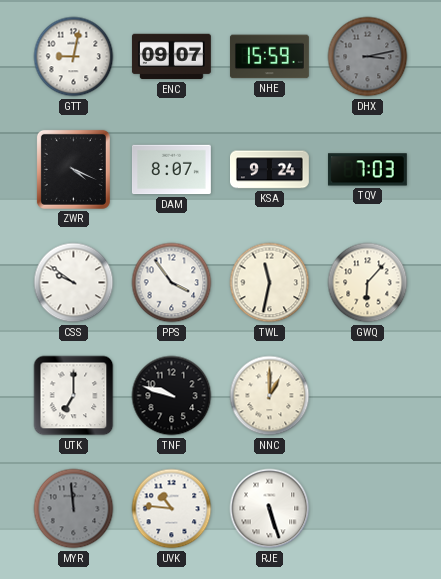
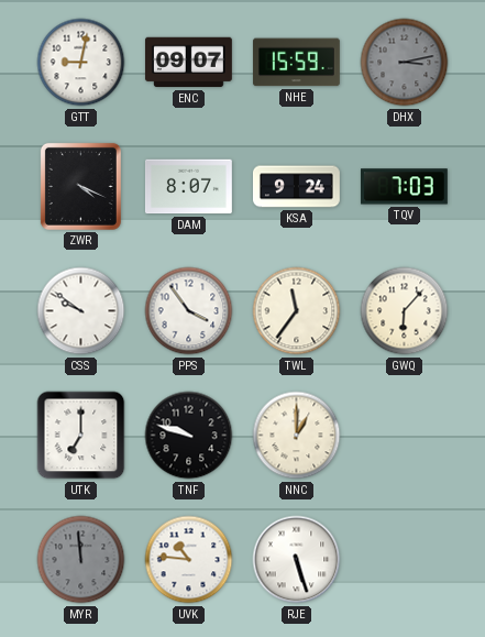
TWL: 11:32 -> 11:36 (297, 311)
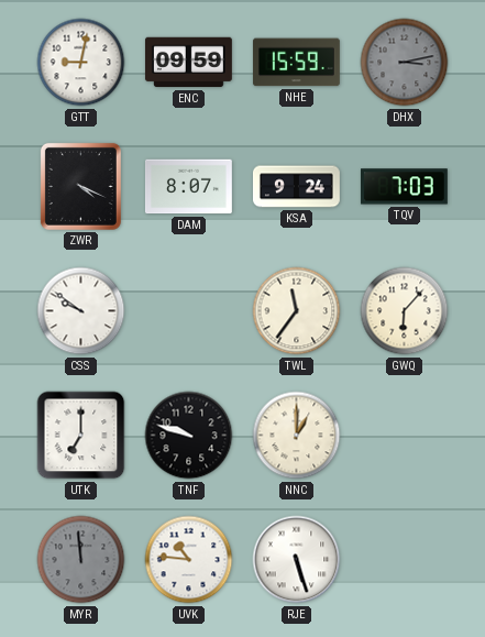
ENC: 09:07 -> 09:59 (188, 63)
PPS: 3:54 -> none (189, 311)
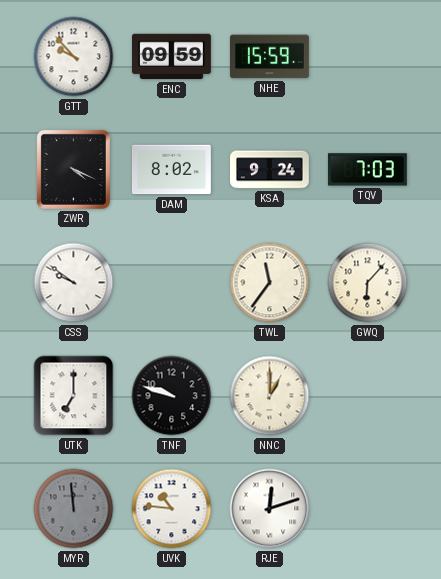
GTT: 9:02 -> 9:53 (74, 57)
DHX: 3:13 -> none (405, 63)
DAM: 8:07 -> 8:02 (171, 170)
RJE: 5:27 -> 12:12 (270, 509)
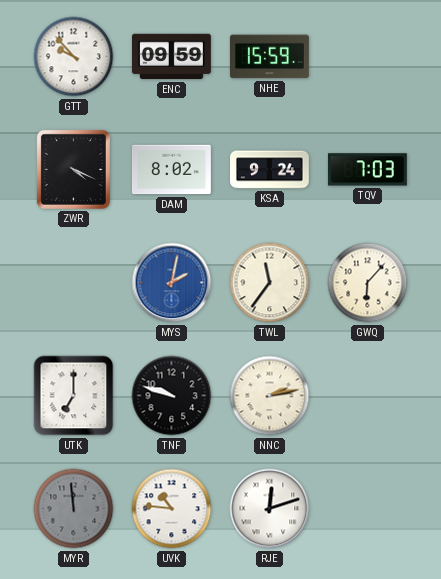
CSS: 9:51 -> none (74, 283)
MYS: none -> 2:02 (172, 283)
NNC: 1:00 -> 2:13 (270, 396)
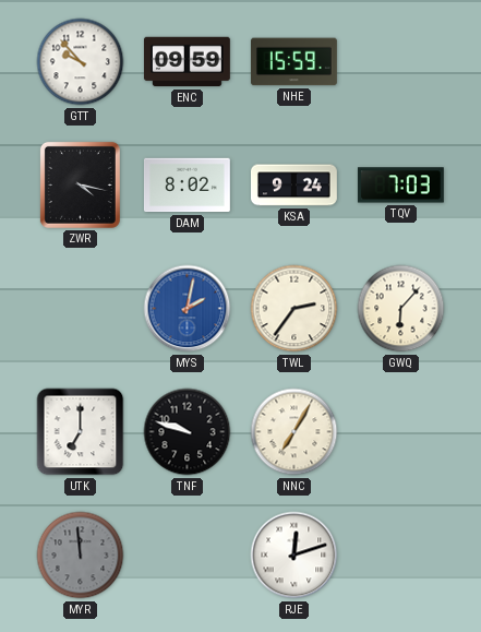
ZWR: 4:19 -> 4:17 (80, 184)
TWL: 11:36 -> 2:36 (294, 309)
NNC: 2:13 -> 7:05 (294, 432)
UVK: 10:46 -> none (172, 509)
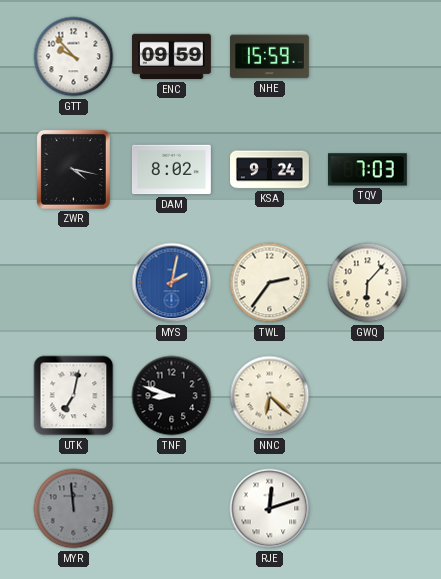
UTK: 7:00 -> 7:02 (74, 396)
TNF: 9:48 -> 8:48 (172, 396)
NNC: 7:05 -> 6:22 (270, 396)
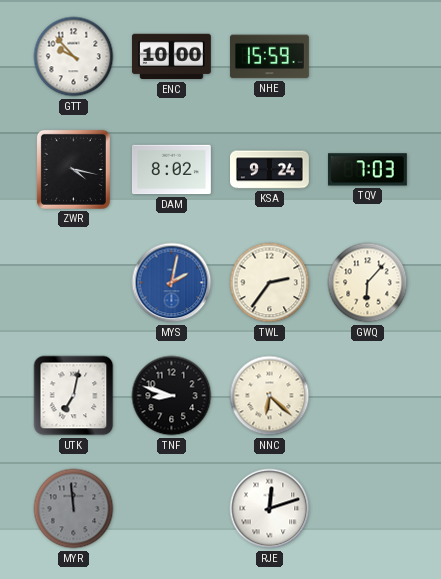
ENC: 09:59 -> 10:00 (171, 57)
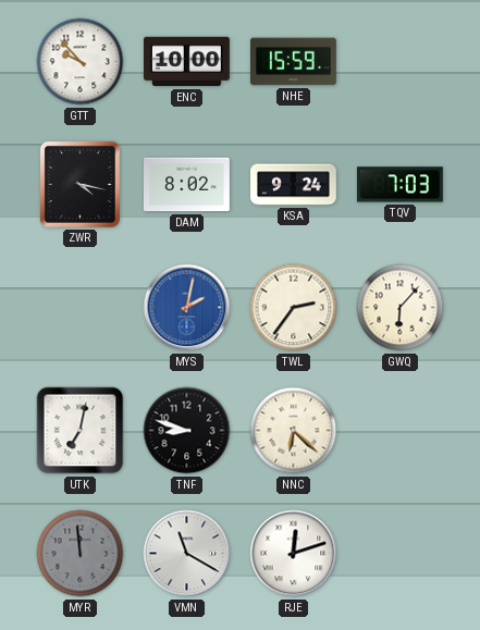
VMN: none -> 11:20 (187, 554)
